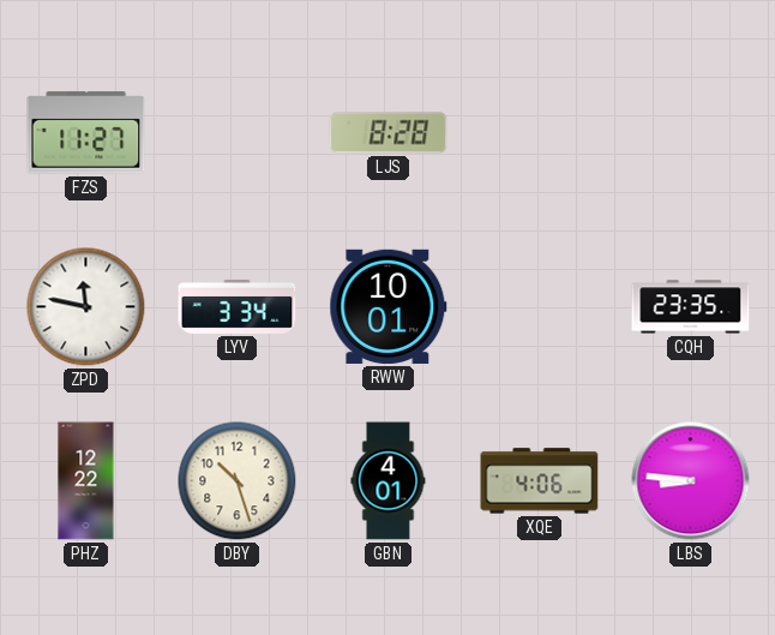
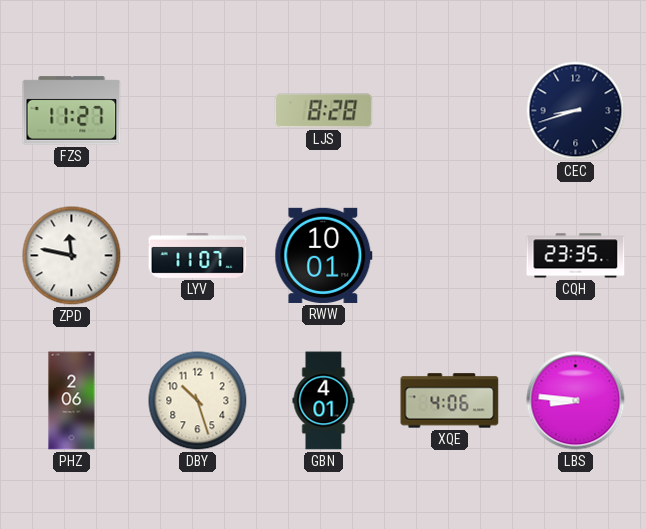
CEC: none -> 8:42 (576, 111)
LYV: 3:34 -> 11:07 (198, 255)
PHZ: 12:22 -> 2:06 (72, 401)
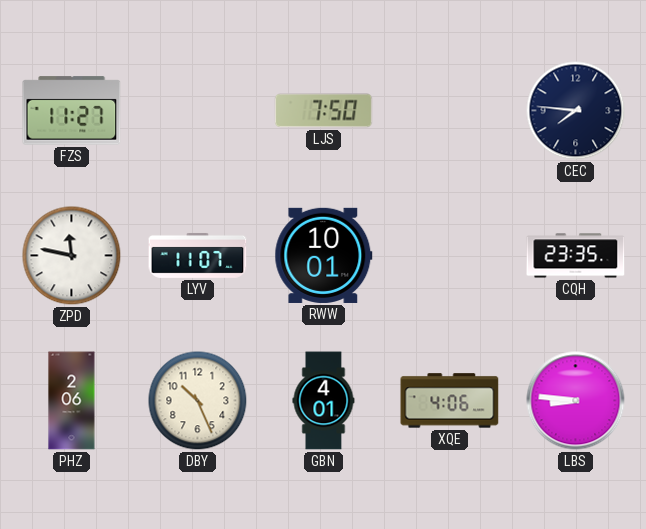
LJS: 8:28 -> 7:50 (324, 111)
CEC: 8:42 -> 7:46 (576, 111)
DBY: 10:27 -> 10:26 (198, 401)
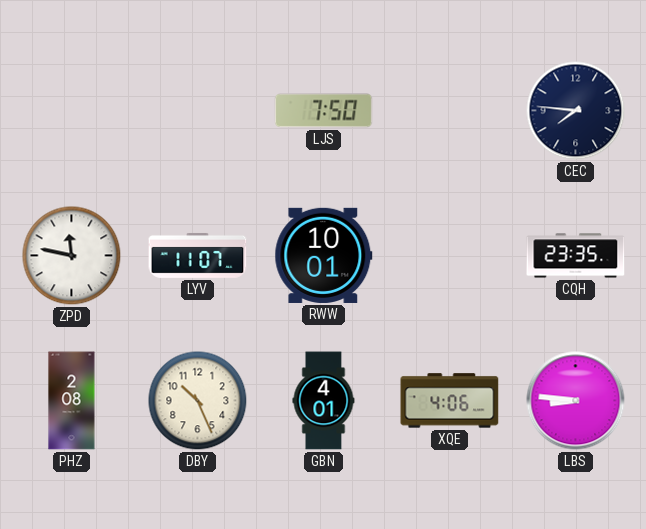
FZS: 11:27 -> none (72, 111)
PHZ: 2:06 -> 2:08 (72, 401)
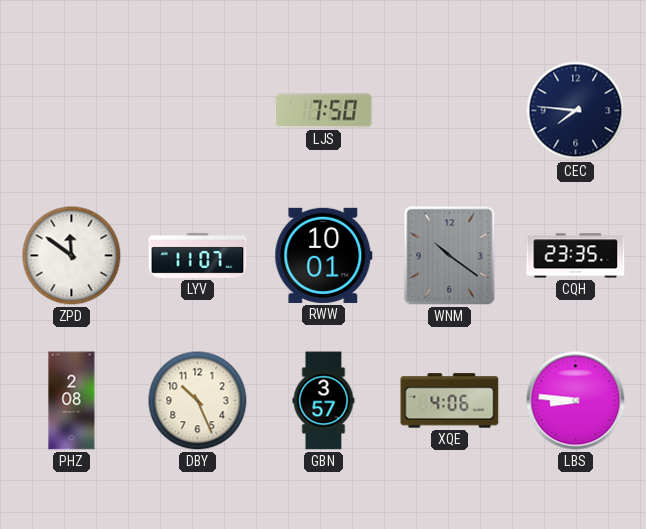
ZPD: 11:47 -> 11:51 (72, 256)
WNM: none -> 10:21 (450, 256)
GBN: 4:01 -> 3:57 (324, 401)
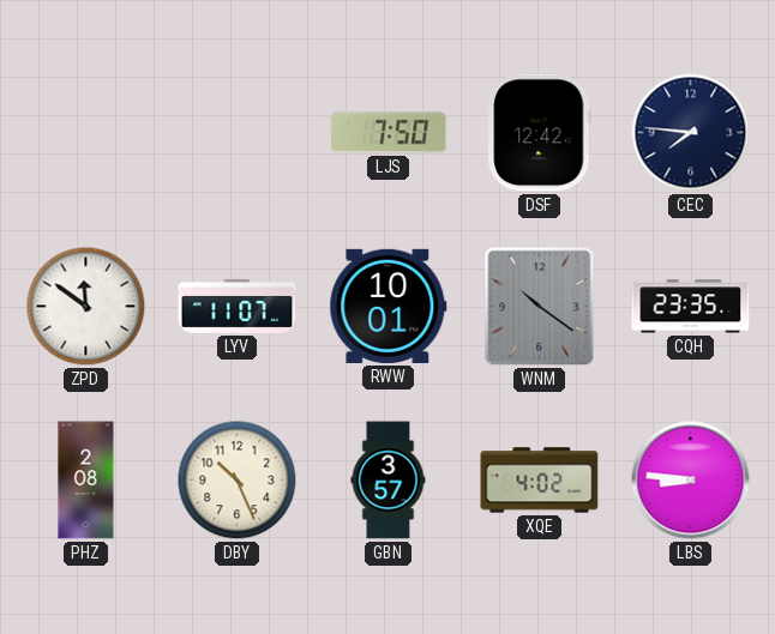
DSF: none -> 12:42 (540, 133)
XQE: 4:06 -> 4:02 (540, 481)
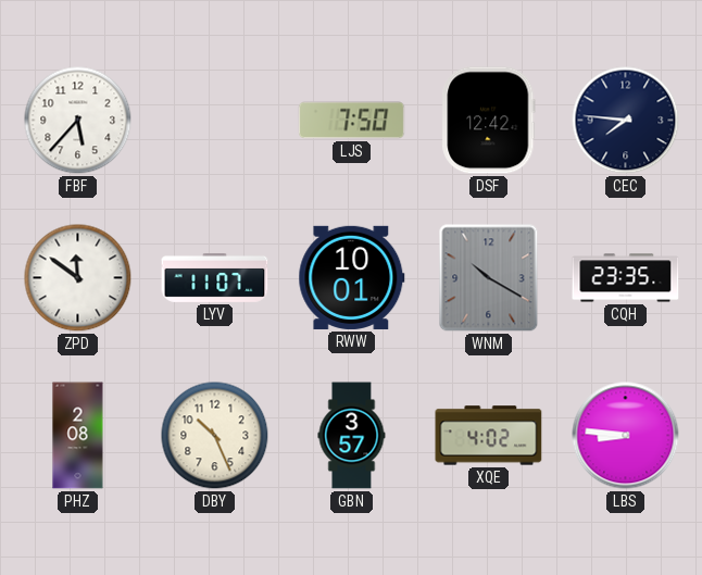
FBF: none -> 5:37 (78, 121)
WNM: 10:21 -> 10:20 (489, 278)
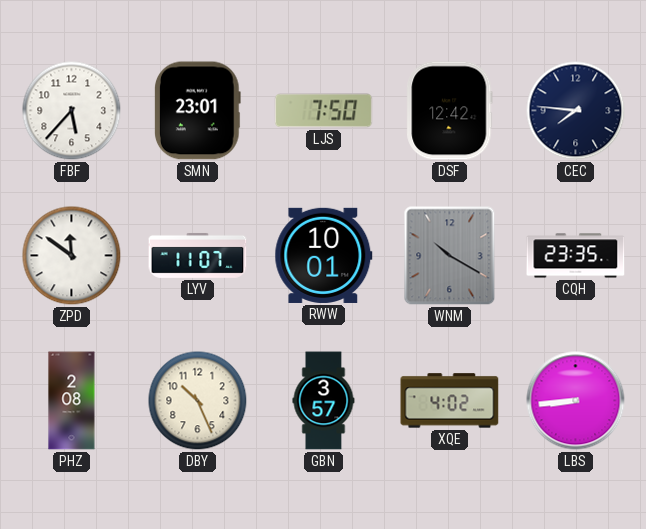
SMN: none -> 23:01 (197, 111)
LBS: 8:46 -> 8:44 (576, 401)
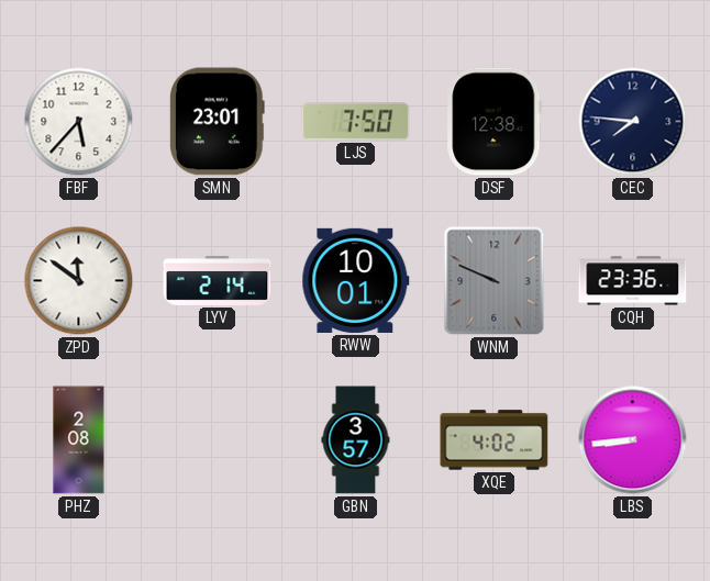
DSF: 12:42 -> 12:38 (495, 122)
LYV: 11:07 -> 2:14 (218, 280)
WNM: 10:20 -> 9:49 (495, 281)
CQH: 23:35 -> 23:36 (633, 281)
DBY: 10:26 -> none (198, 401)
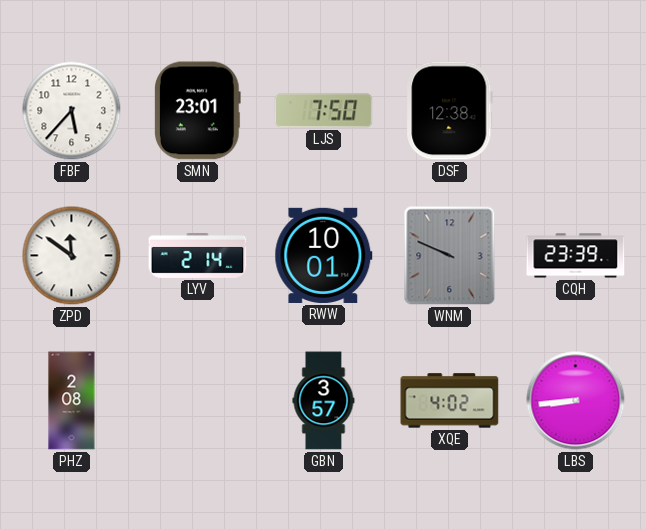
CEC: 7:46 -> none (633, 122)
CQH: 23:36 -> 23:39 (576, 256)
